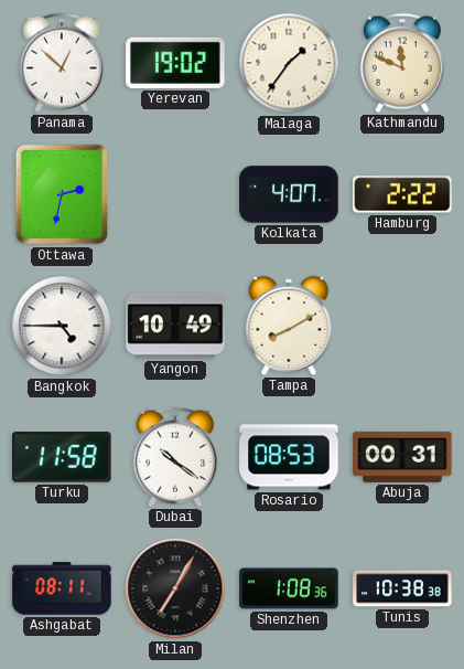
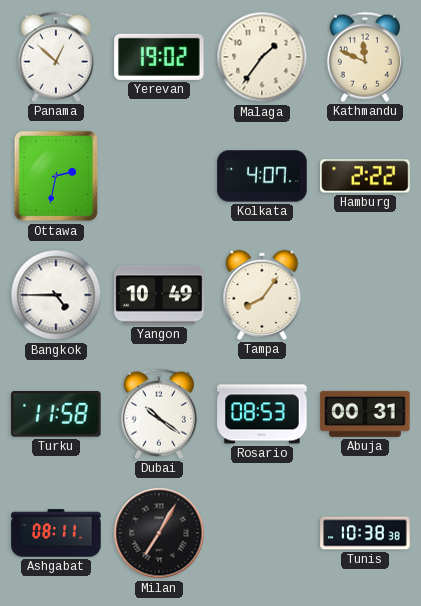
Tampa: 8:10 -> 8:06 (262, 295)
Shenzhen: 1:08 -> none (289, 588)
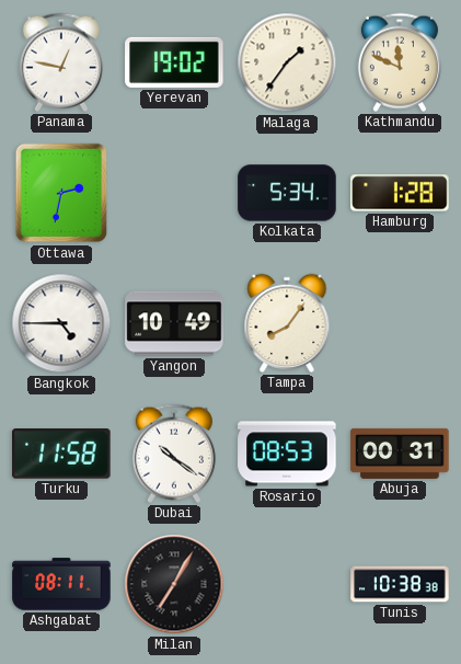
Panama: 12:52 -> 12:47 (61, 62)
Kolkata: 4:07 -> 5:34 (287, 193)
Hamburg: 2:22 -> 1:28 (400, 193)
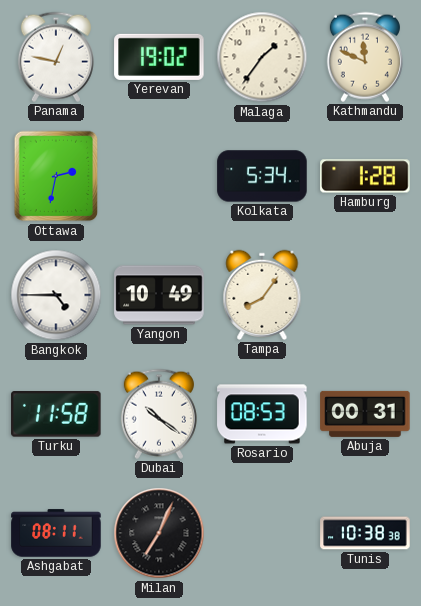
Milan: 7:05 -> 7:04 (159, 533)
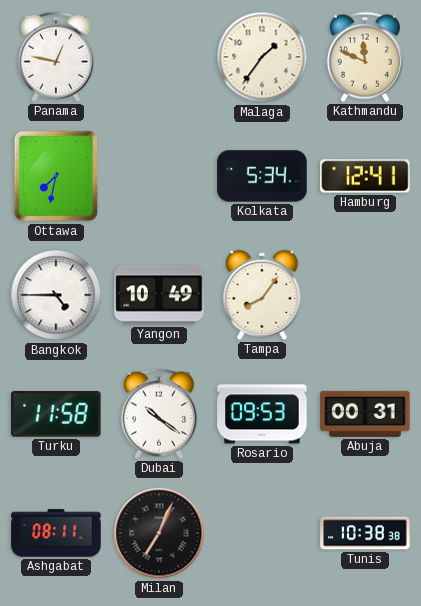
Yerevan: 19:02 -> none (159, 57)
Ottawa: 2:32 -> 7:32 (56, 176)
Hamburg: 1:28 -> 12:41 (365, 176)
Rosario: 08:53 -> 09:53 (262, 414)
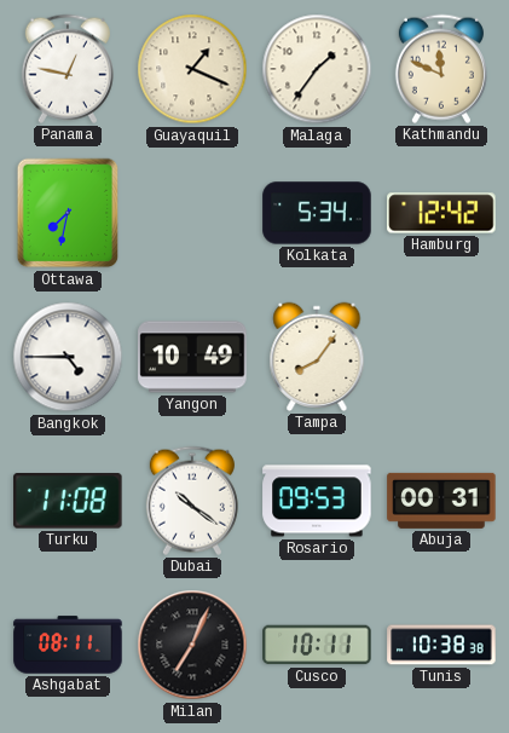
Guayaquil: none -> 1:19 (192, 69)
Hamburg: 12:41 -> 12:42 (441, 213)
Turku: 11:58 -> 11:08 (68, 502)
Cusco: none -> 10:11 (317, 645)
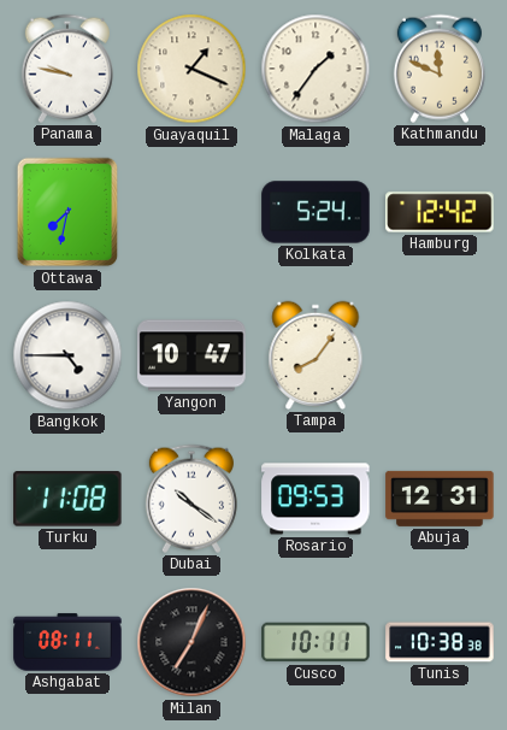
Panama: 12:47 -> 9:47 (67, 69)
Kolkata: 5:34 -> 5:24 (316, 212)
Yangon: 10:49 -> 10:47 (191, 355)
Abuja: 00:31 -> 12:31 (440, 499)
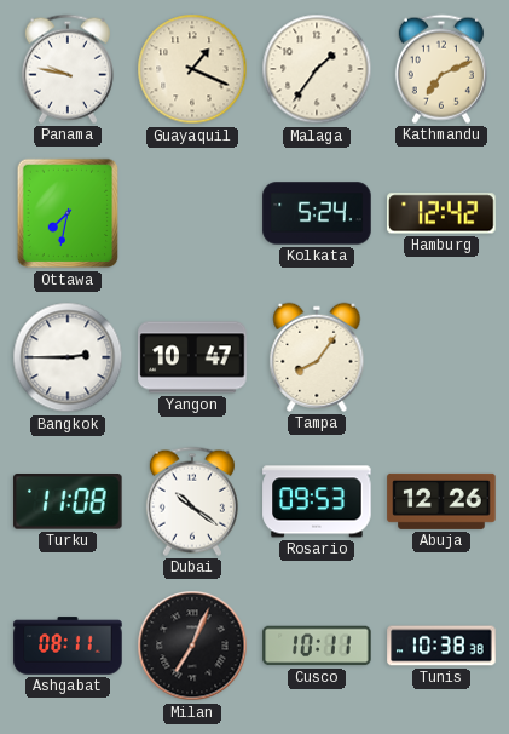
Kathmandu: 11:49 -> 7:11 (441, 69)
Bangkok: 4:45 -> 2:45 (68, 357)
Abuja: 12:31 -> 12:26 (441, 501)
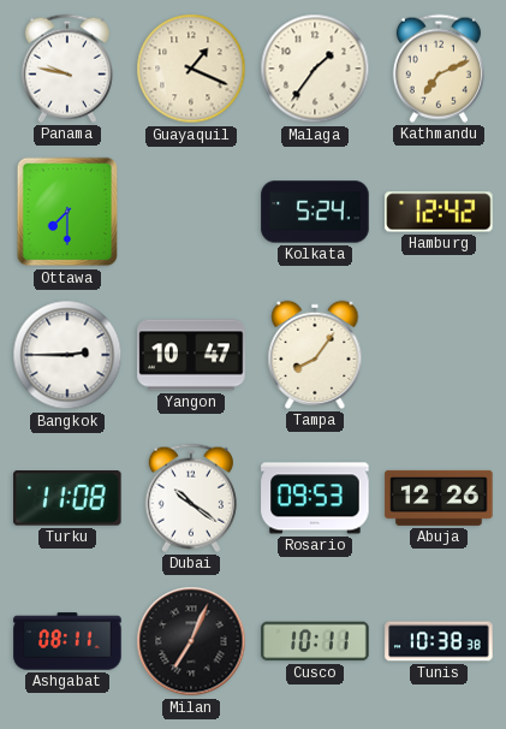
Ottawa: 7:32 -> 7:30 (67, 212)
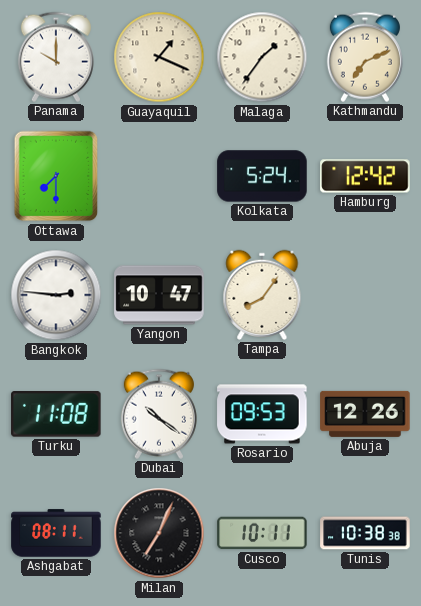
Panama: 9:47 -> 10:00 (56, 57)
Bangkok: 2:45 -> 2:46 (56, 295)
